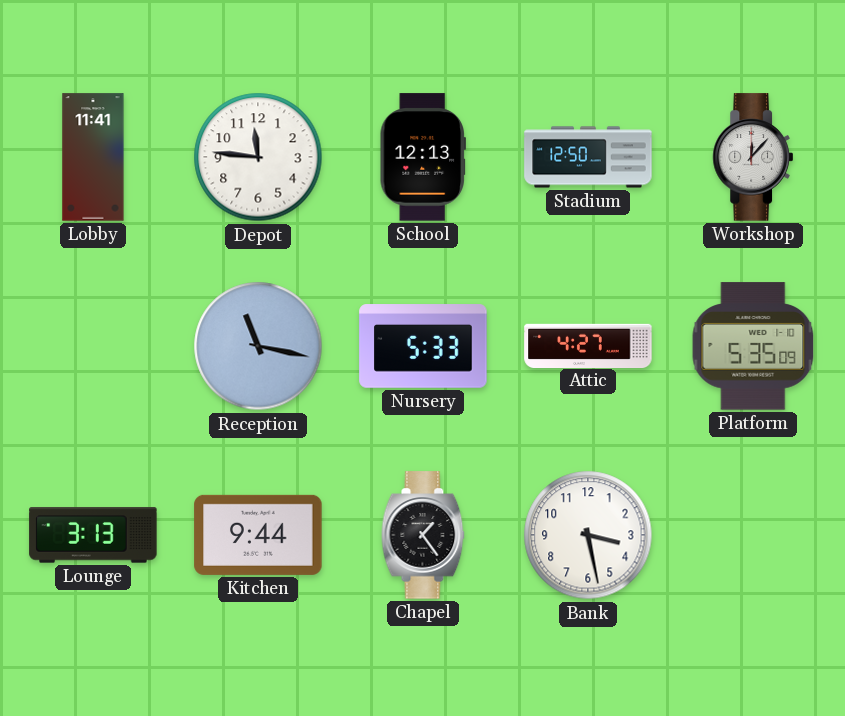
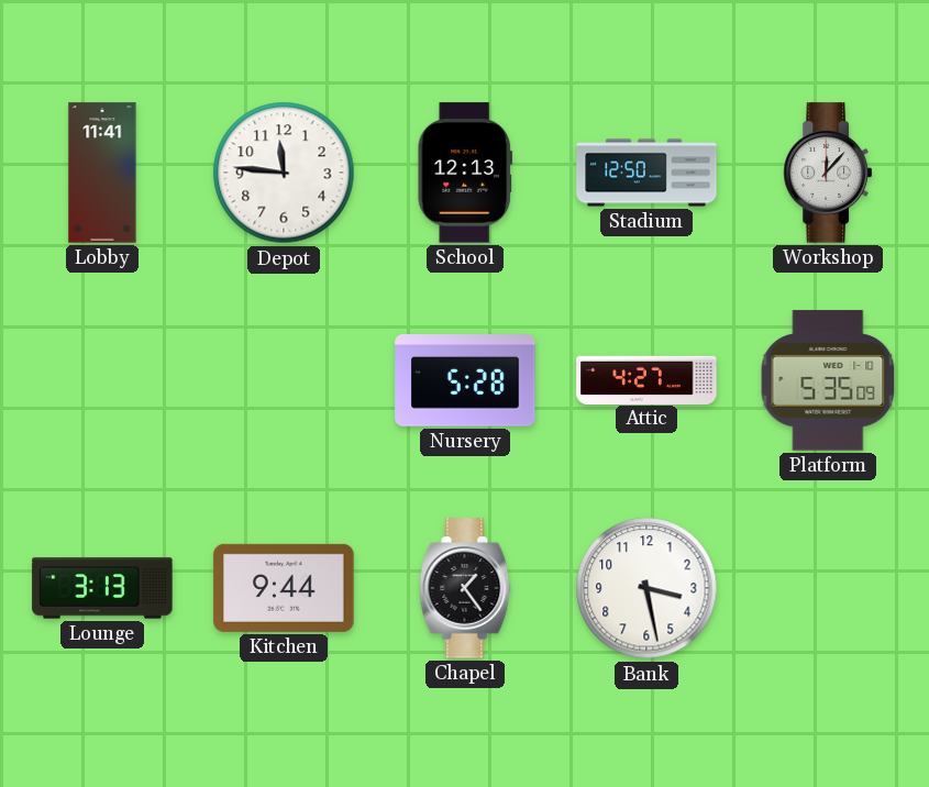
Reception: 11:17 -> none (258, 346)
Nursery: 5:33 -> 5:28 (465, 380)
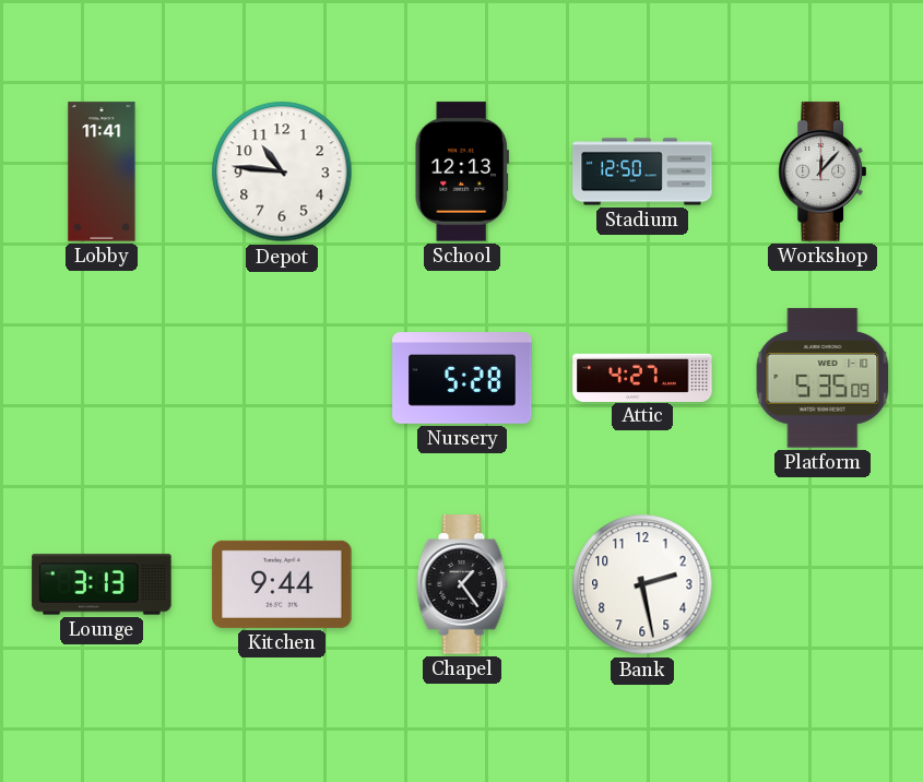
Depot: 11:46 -> 10:46 (282, 171)
Bank: 3:28 -> 2:28 (642, 584)
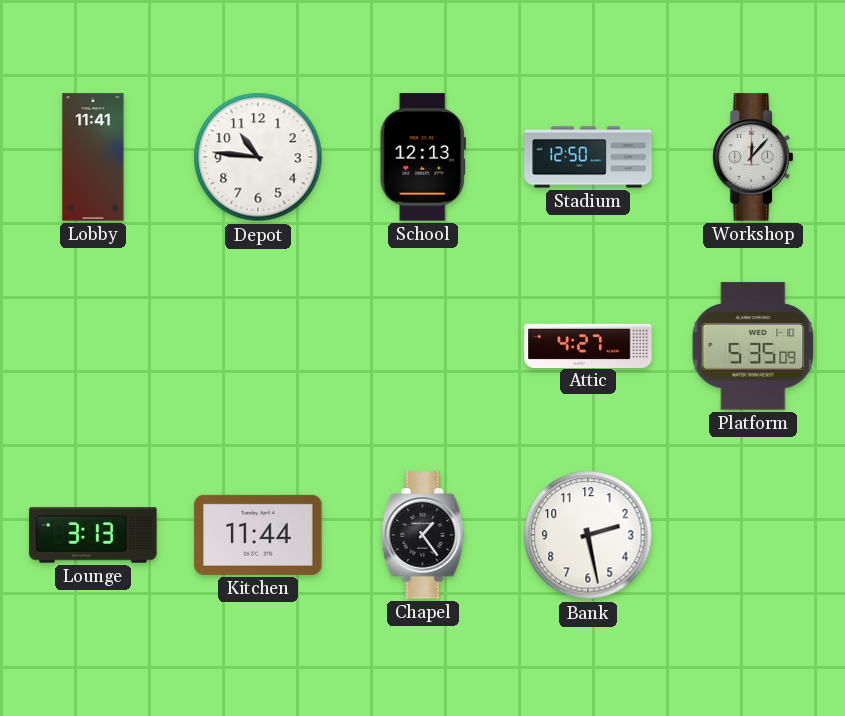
Nursery: 5:28 -> none (462, 378)
Kitchen: 9:44 -> 11:44 (258, 535)
